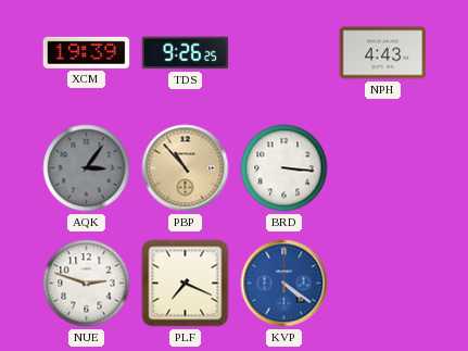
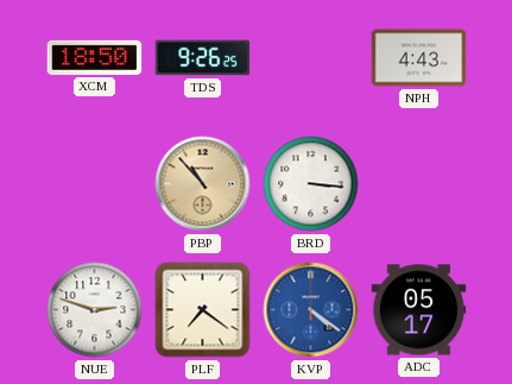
XCM: 19:39 -> 18:50 (95, 57)
AQK: 3:06 -> none (87, 168)
PLF: 7:19 -> 7:21 (203, 310)
ADC: none -> 05:17 (419, 310)
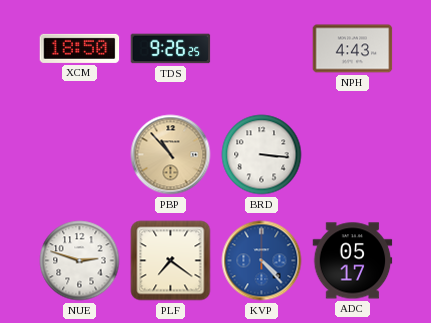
KVP: 4:21 -> 4:23 (262, 261)
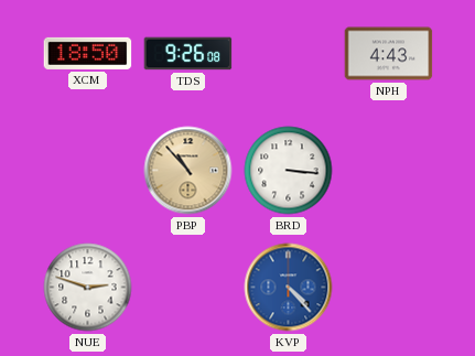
TDS: 9:26:25 -> 9:26:08 (188, 54)
PLF: 7:21 -> none (171, 261)
ADC: 05:17 -> none (353, 261)
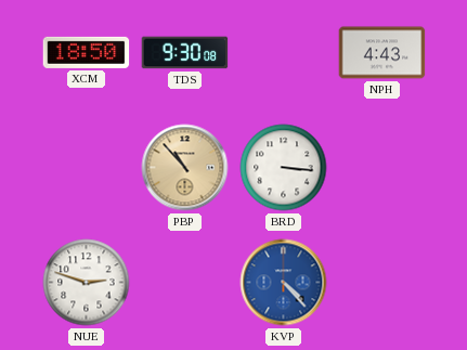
TDS: 9:26 -> 9:30 (185, 53)
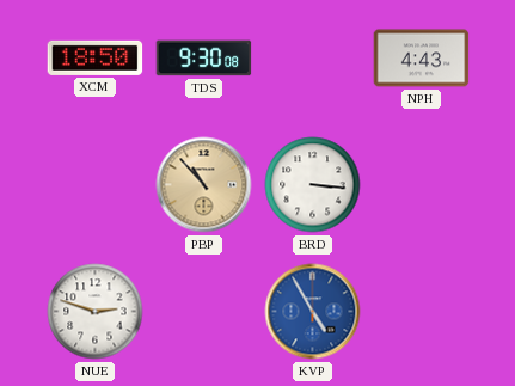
KVP: 4:23 -> 4:55 (313, 312)
